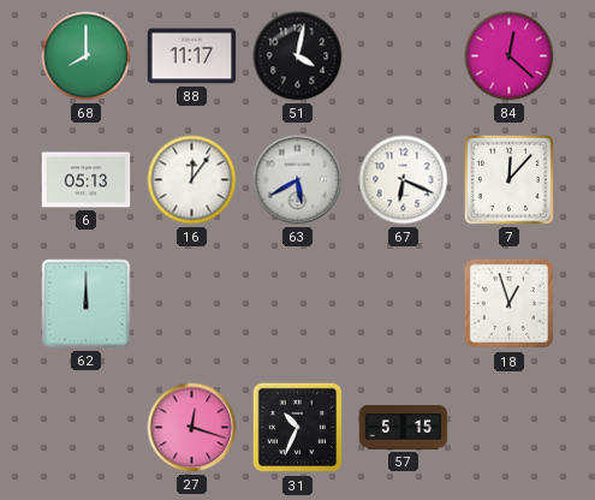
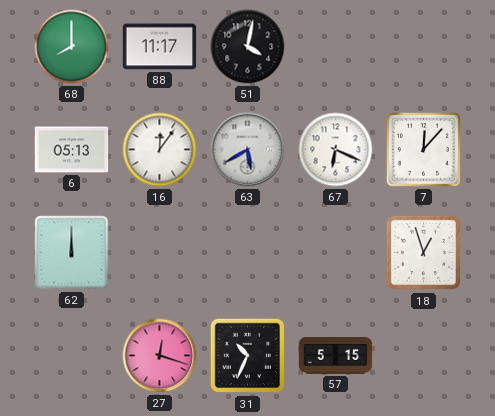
84: 12:22 -> none (510, 56)
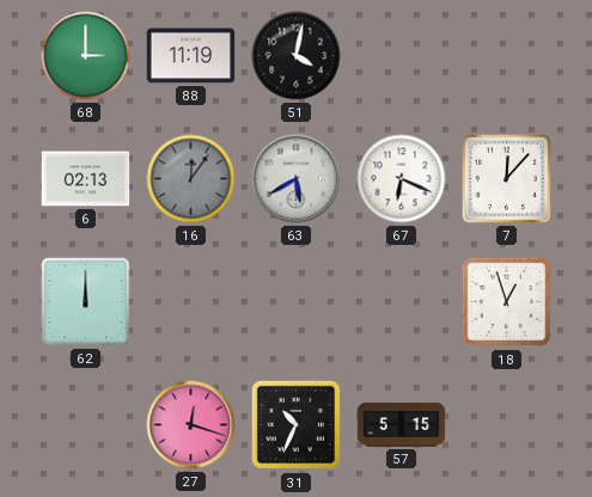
68: 8:00 -> 3:00 (86, 56)
88: 11:17 -> 11:19 (191, 56)
6: 05:13 -> 02:13 (86, 179)
16 dial: white -> grey (191, 179)
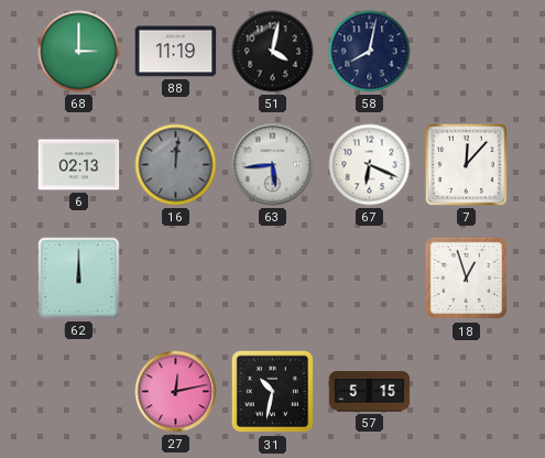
58: none -> 8:02 (370, 52)
16: 12:06 -> 12:01 (176, 165)
63: 5:40 -> 5:44 (273, 165)
27: 12:18 -> 12:13 (176, 392)
31: 10:34 -> 10:32 (273, 392)
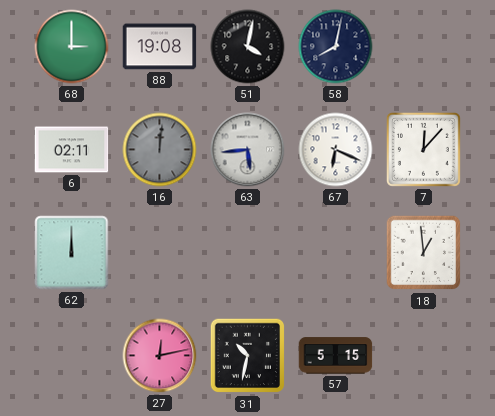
88: 11:19 -> 19:08 (160, 47)
6: 02:13 -> 02:11 (72, 150)
18: 12:57 -> 12:59 (424, 253)
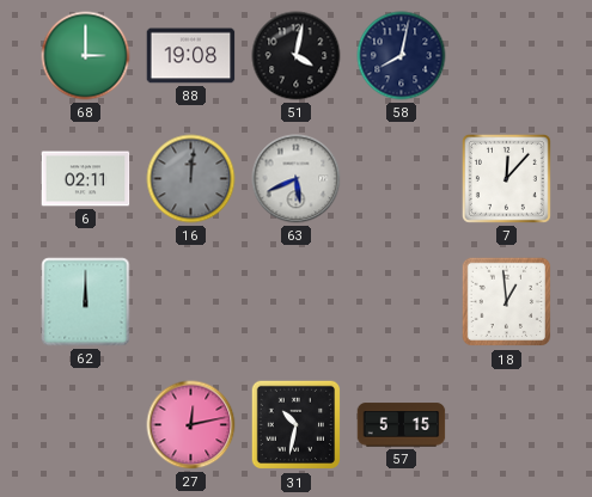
63: 5:44 -> 5:41 (297, 179)
67: 6:19 -> none (336, 150)
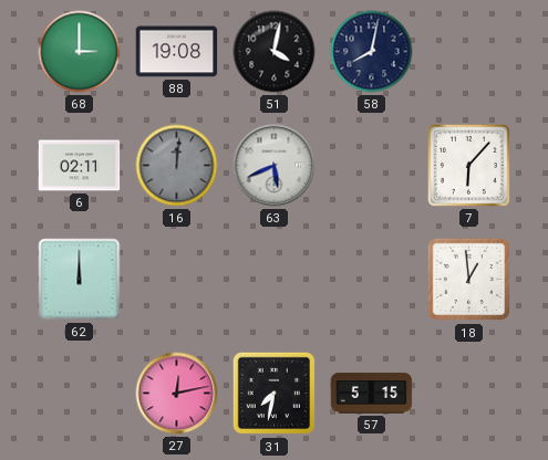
7: 12:07 -> 6:07 (468, 165)
31: 10:32 -> 7:32 (275, 394)
